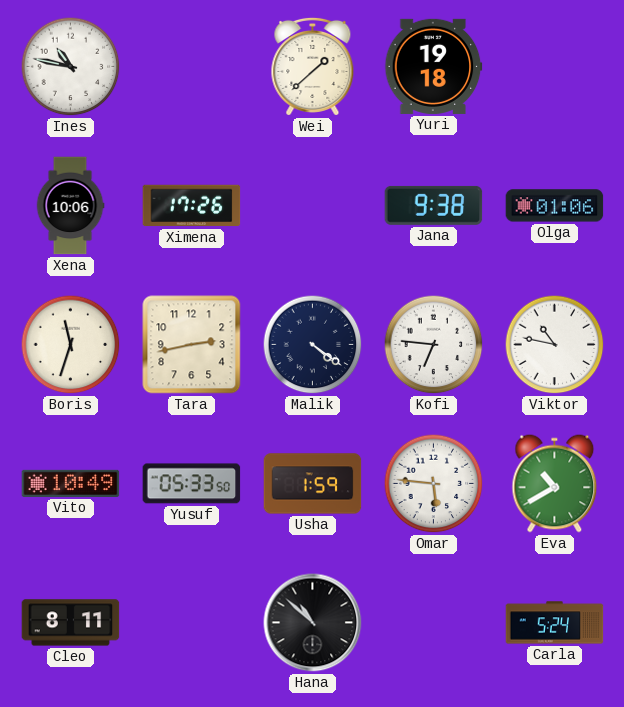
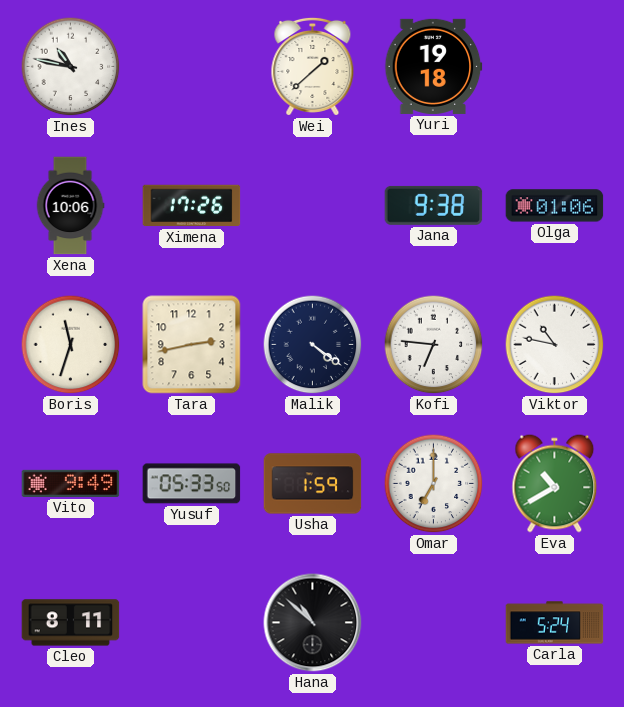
Vito: 10:49 -> 9:49 (71, 483)
Omar: 5:46 -> 7:00 (434, 484)
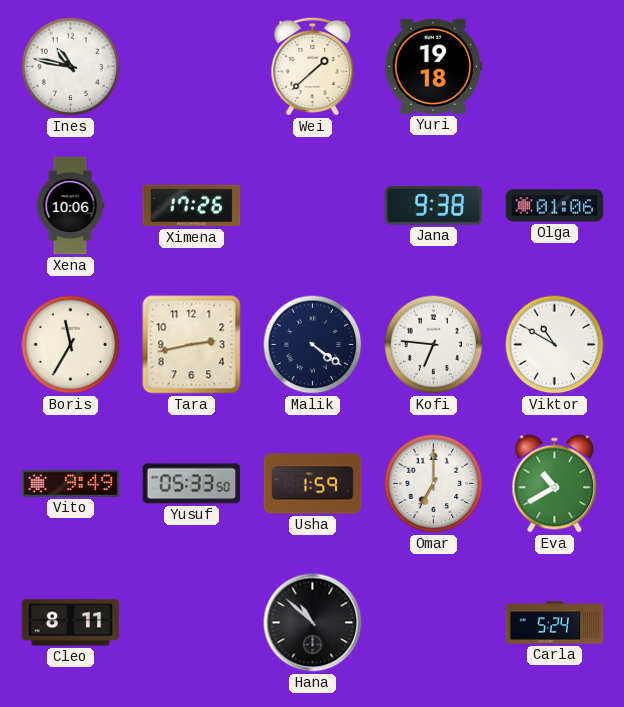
Boris: 11:33 -> 11:35 (71, 345)
Viktor: 10:47 -> 10:50 (555, 345)
